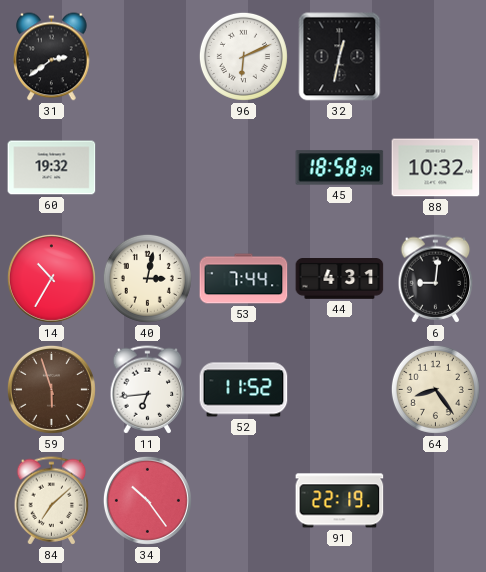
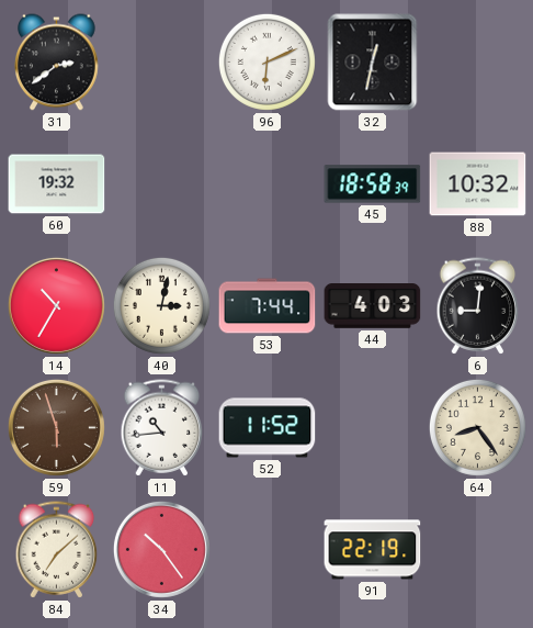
44: 4:31 -> 4:03 (373, 306)
11: 6:44 -> 10:44 (162, 428)
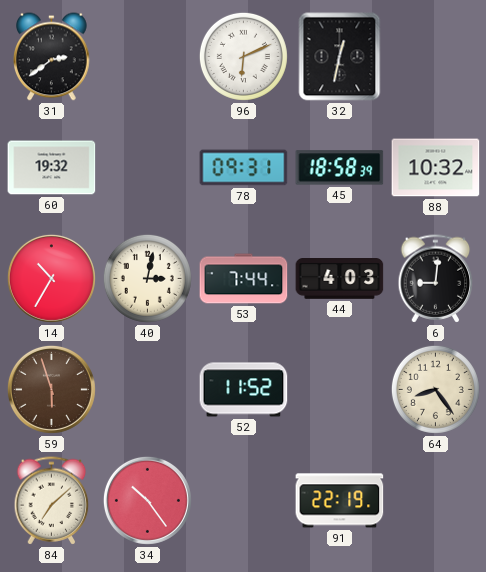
78: none -> 09:31 (244, 168)
11: 10:44 -> none (162, 428)
